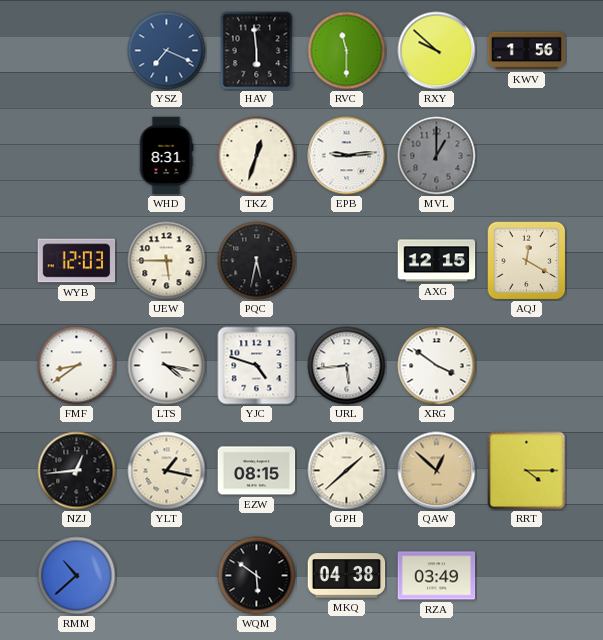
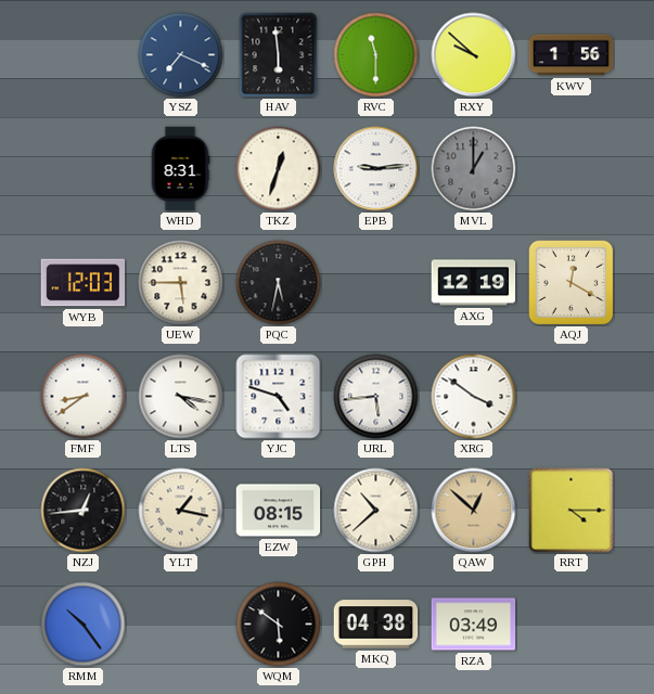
AXG: 12:15 -> 12:19 (474, 283)
GPH: 1:38 -> 10:38 (376, 511)
RMM: 10:38 -> 10:24 (84, 625)
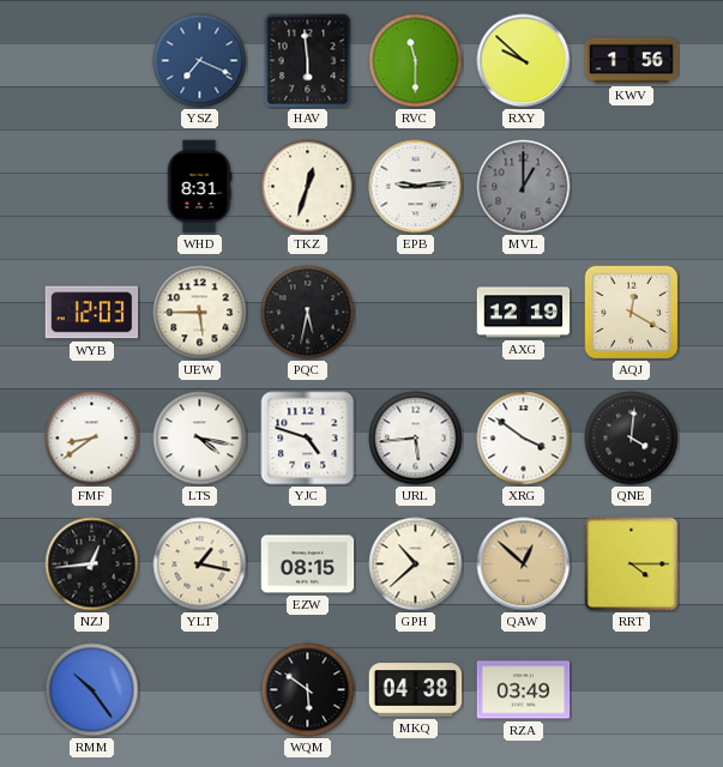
QNE: none -> 4:01 (632, 439)
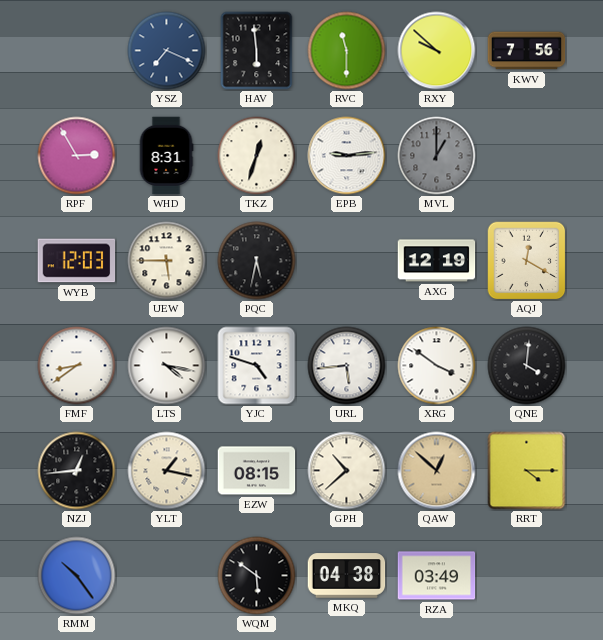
KWV: 1:56 -> 7:56 (527, 51)
RPF: none -> 2:55 (77, 156)
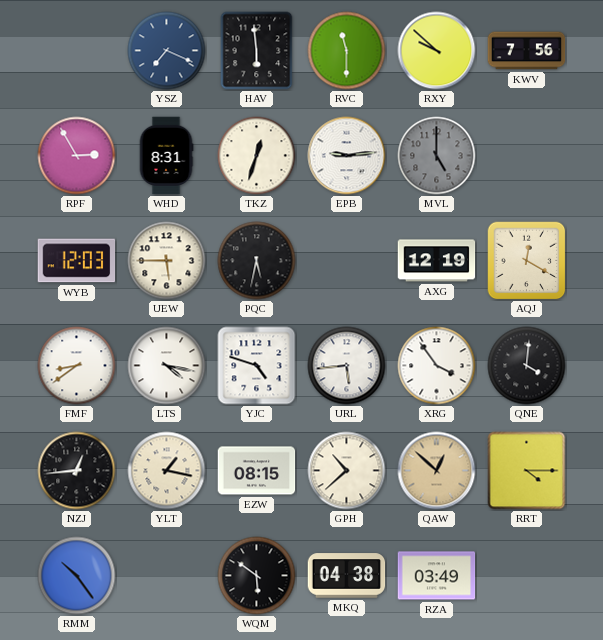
MVL: 1:00 -> 5:00 (437, 156)
XRG: 3:51 -> 3:54 (437, 366)
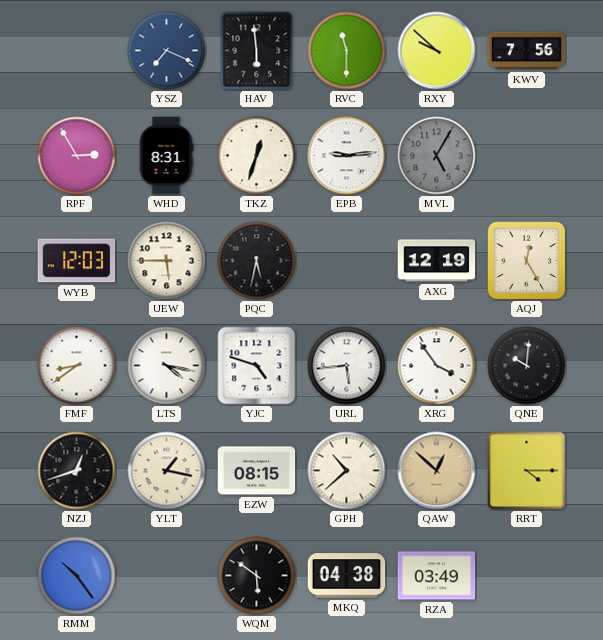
MVL: 5:00 -> 5:05 (437, 156)
AQJ: 12:20 -> 12:25 (527, 261)
QNE: 4:01 -> 10:01 (527, 366)
NZJ: 12:44 -> 12:42 (77, 471)
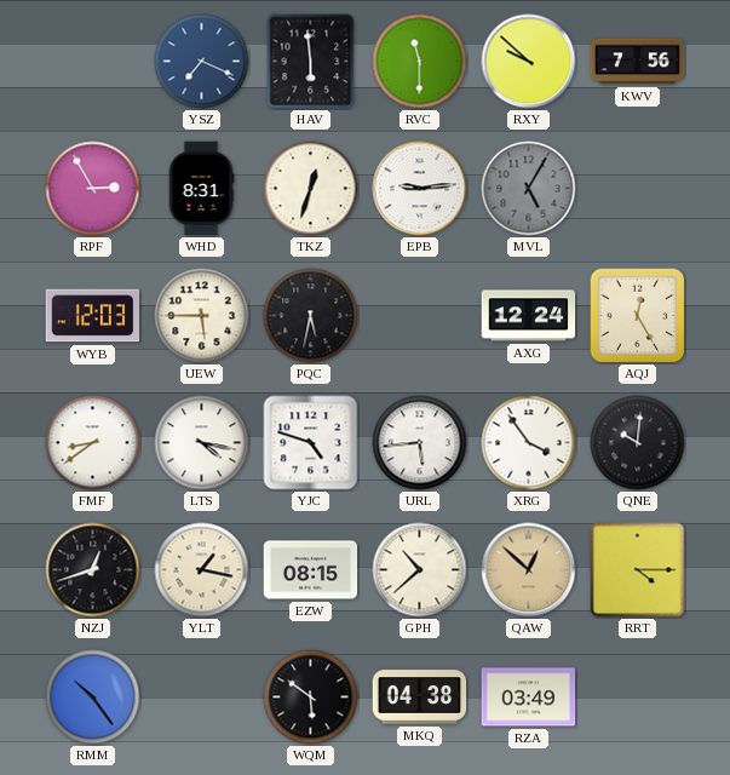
AXG: 12:19 -> 12:24 (529, 316)
